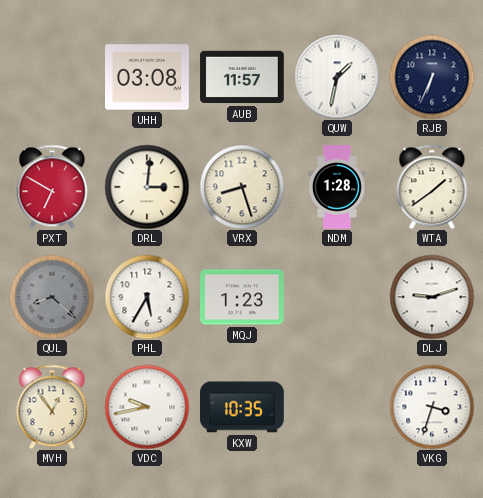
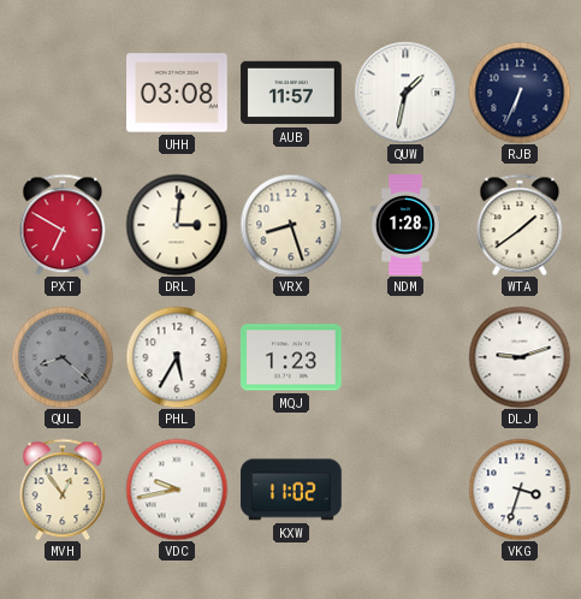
KXW: 10:35 -> 11:02 (291, 490)
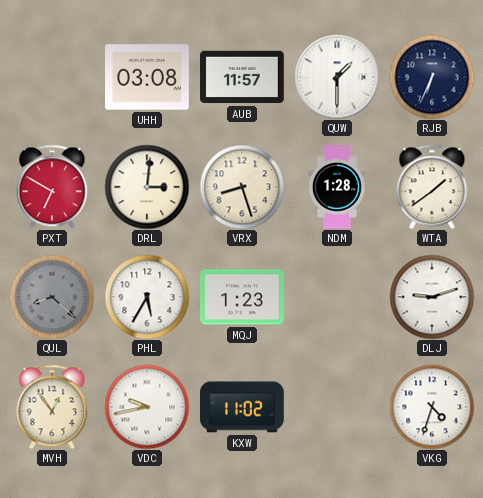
QUW: 1:32 -> 1:30 (337, 77)
VKG: 3:33 -> 4:33 (432, 407)
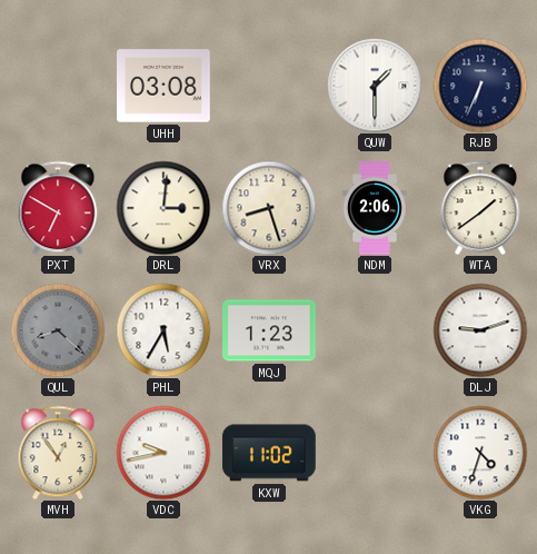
AUB: 11:57 -> none (242, 77)
NDM: 1:28 -> 2:06 (375, 208)
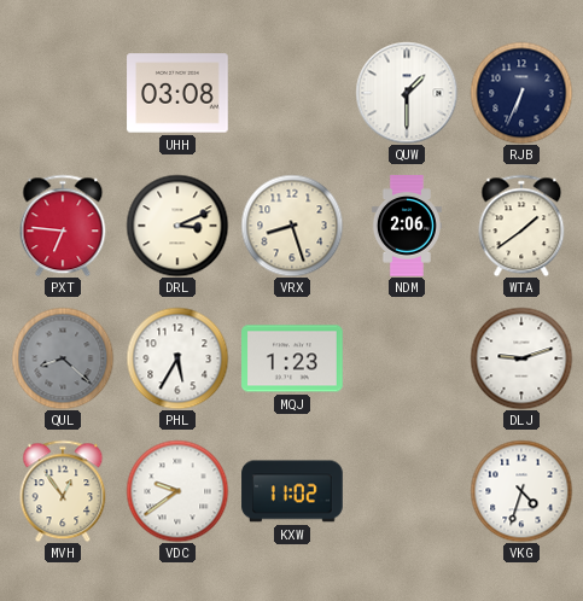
PXT: 6:50 -> 6:46 (63, 226)
DRL: 3:01 -> 3:11 (177, 226)
VDC: 9:43 -> 9:39 (177, 491)
